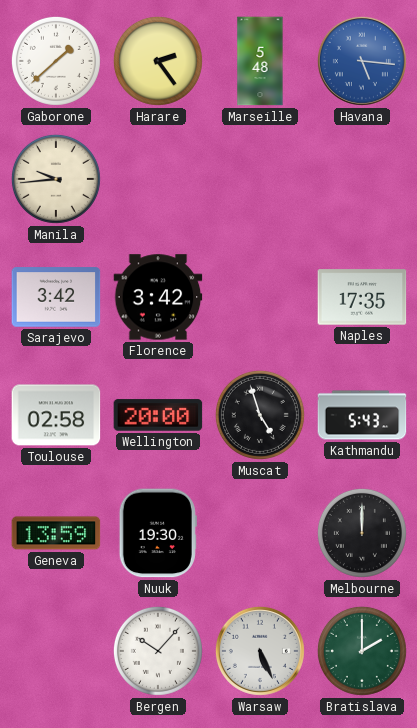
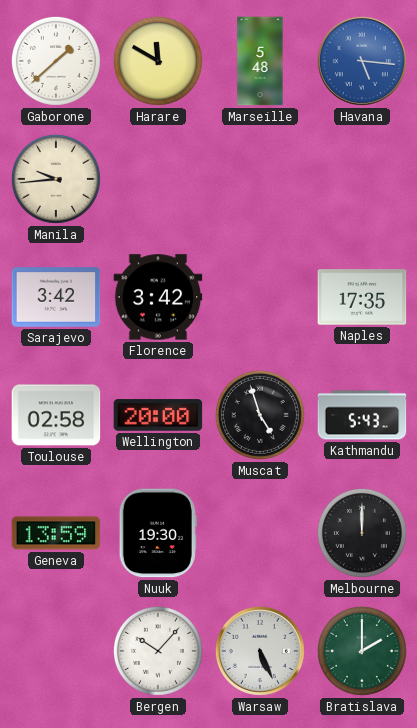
Harare: 2:24 -> 11:50 (158, 61)
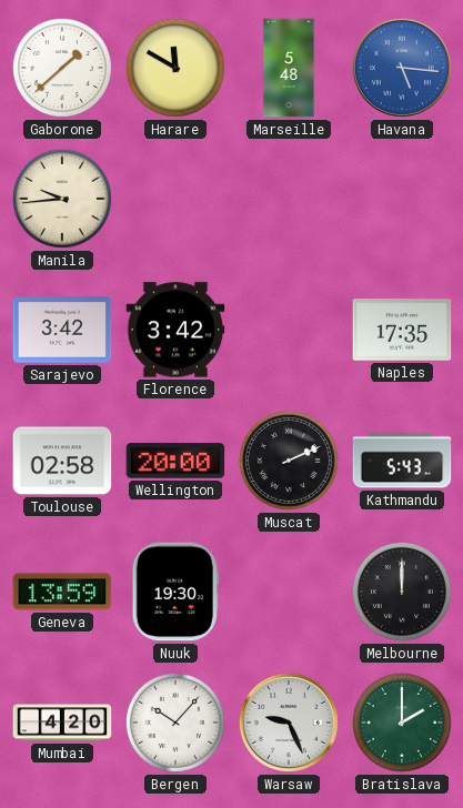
Muscat: 4:57 -> 2:11 (289, 461)
Mumbai: none -> 4:20 (62, 723)
Warsaw: 5:26 -> 9:26 (289, 723)
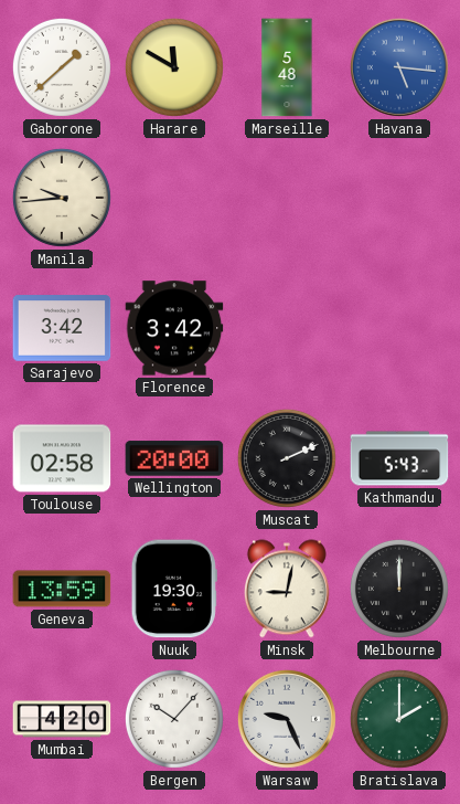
Naples: 17:35 -> none (402, 330)
Minsk: none -> 9:02 (287, 589)
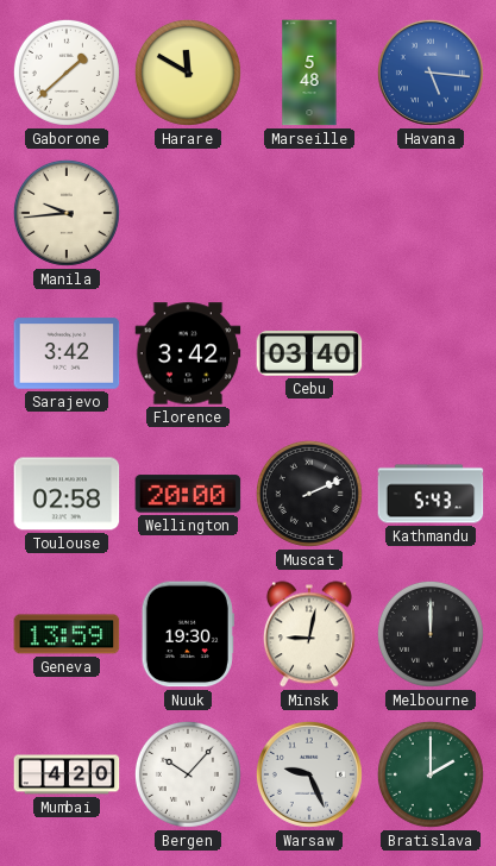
Cebu: none -> 03:40 (309, 354)
